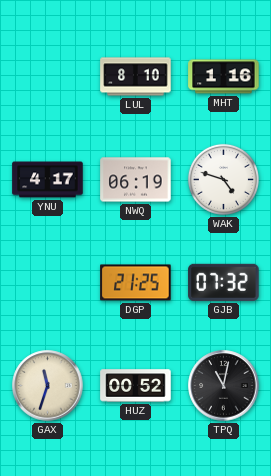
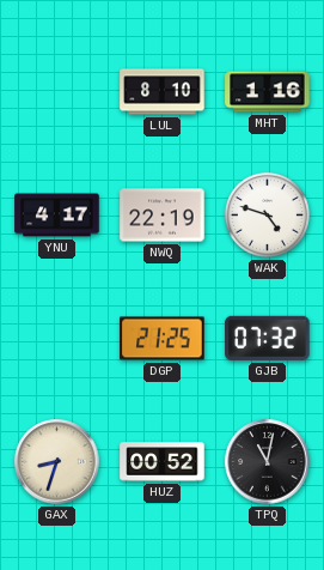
NWQ: 06:19 -> 22:19 (163, 216)
GAX: 11:33 -> 8:33 (57, 462)
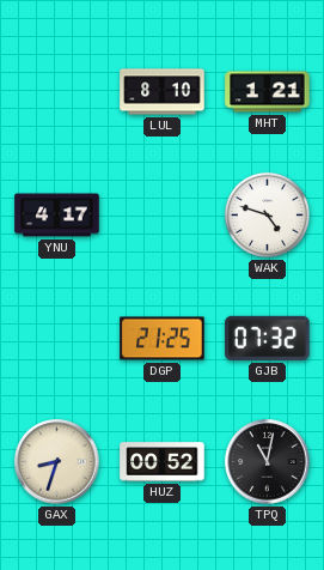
MHT: 1:16 -> 1:21 (268, 92)
NWQ: 22:19 -> none (163, 216)
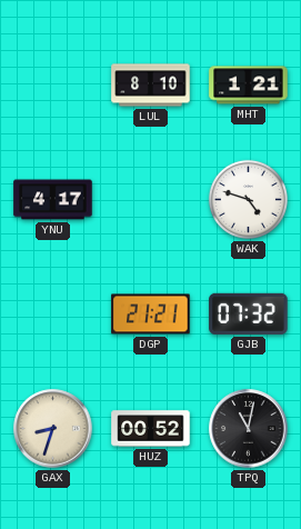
DGP: 21:25 -> 21:21 (151, 315)
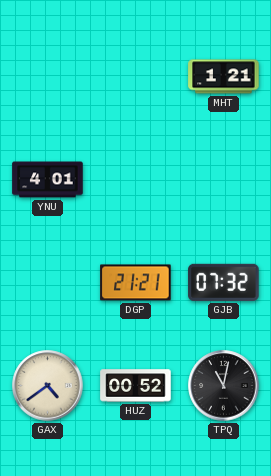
LUL: 8:10 -> none (151, 86)
YNU: 4:17 -> 4:01 (48, 180)
WAK: 4:48 -> none (248, 199)
GAX: 8:33 -> 4:39 (48, 386)
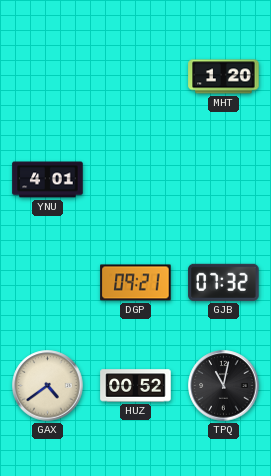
MHT: 1:21 -> 1:20 (224, 77)
DGP: 21:21 -> 09:21 (136, 283)
